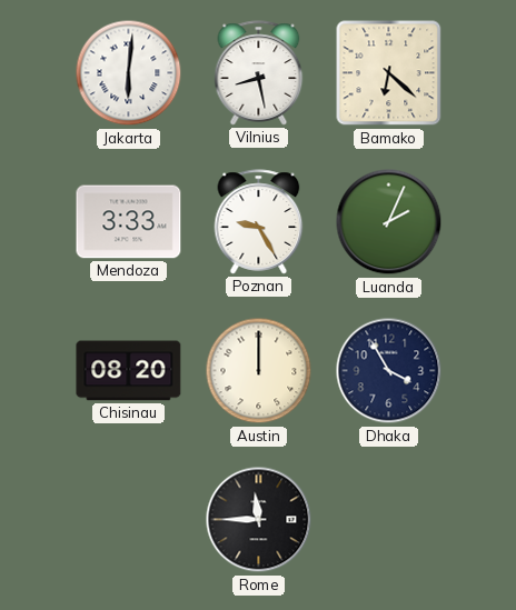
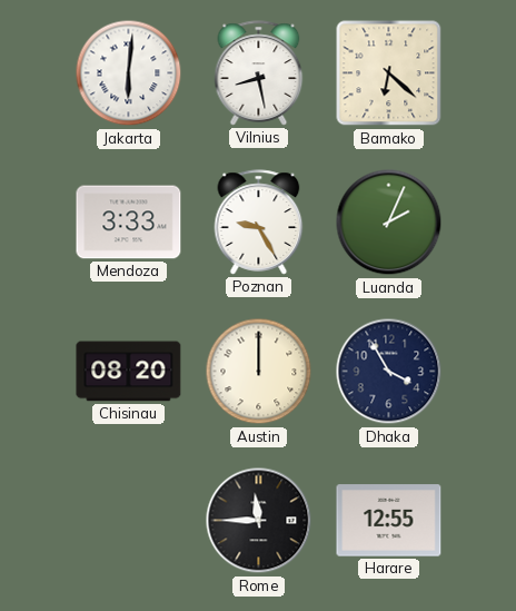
Harare: none -> 12:55 (389, 521)
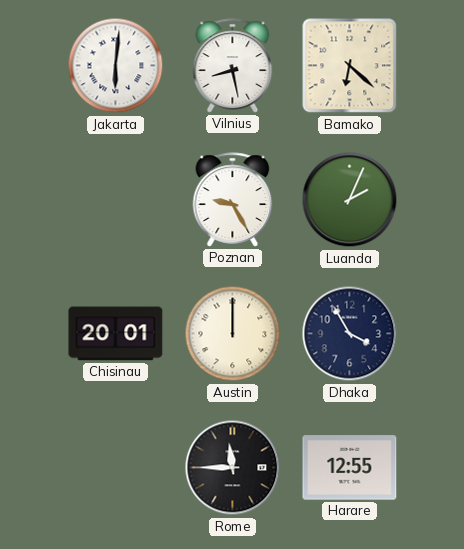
Mendoza: 3:33 -> none (129, 223)
Chisinau: 08:20 -> 20:01 (116, 334)
